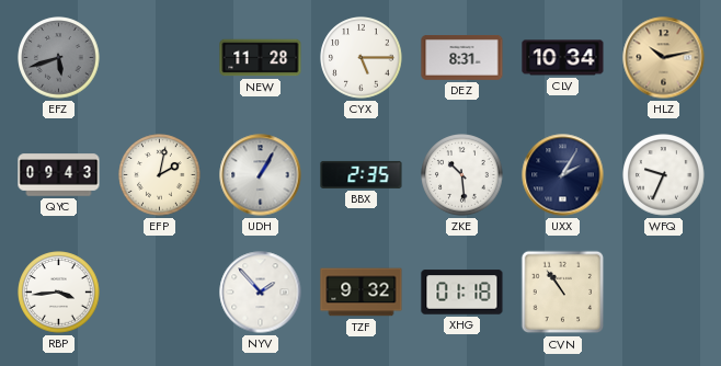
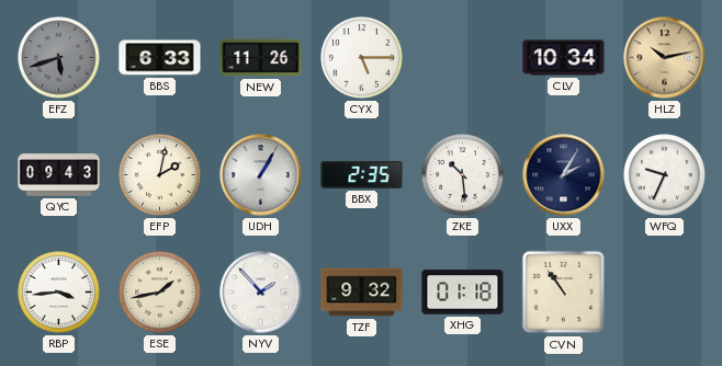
BBS: none -> 6:33 (160, 58)
NEW: 11:28 -> 11:26 (261, 58)
DEZ: 8:31 -> none (462, 58)
ESE: none -> 1:43 (160, 293)
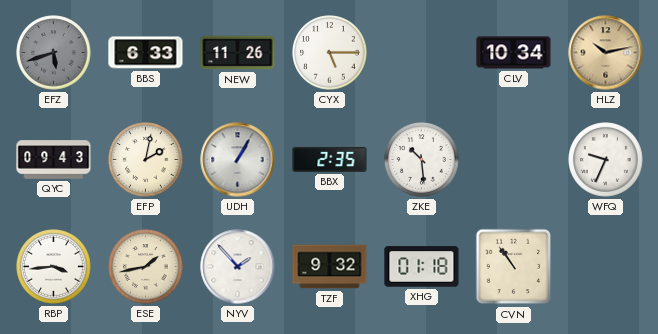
UXX: 2:05 -> none (564, 175)
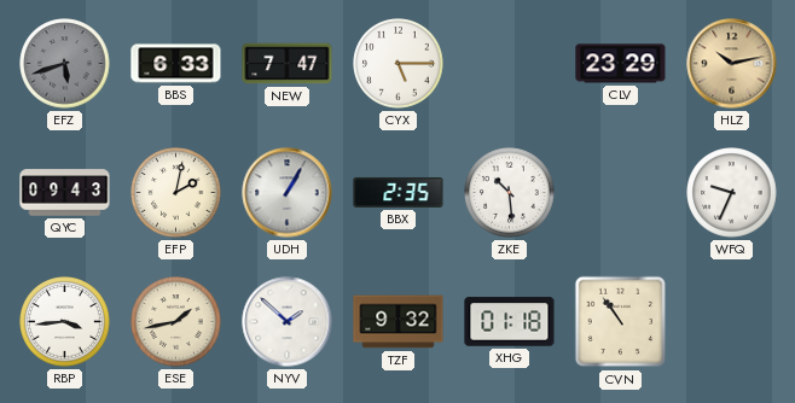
NEW: 11:26 -> 7:47 (288, 64)
CLV: 10:34 -> 23:29 (621, 64)
NYV: 1:53 -> 1:52 (288, 322)
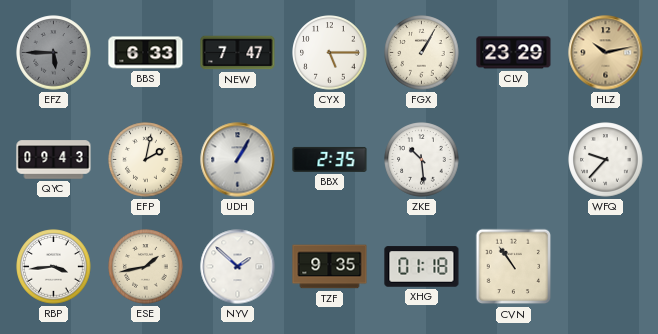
EFZ: 5:42 -> 5:45 (54, 53)
FGX: none -> 1:05 (422, 53)
WFQ: 9:34 -> 9:37 (606, 160)
TZF: 9:32 -> 9:35 (330, 267)
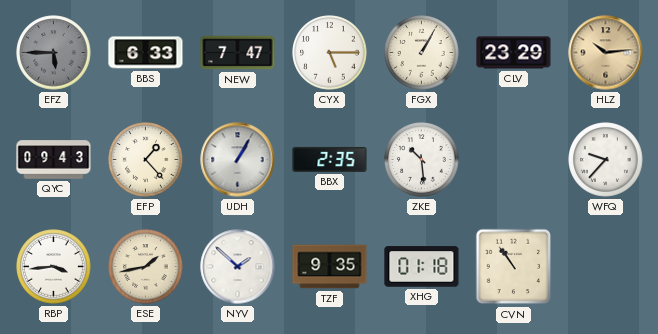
HLZ: 10:13 -> 10:14 (606, 53)
EFP: 2:02 -> 1:23 (146, 160)
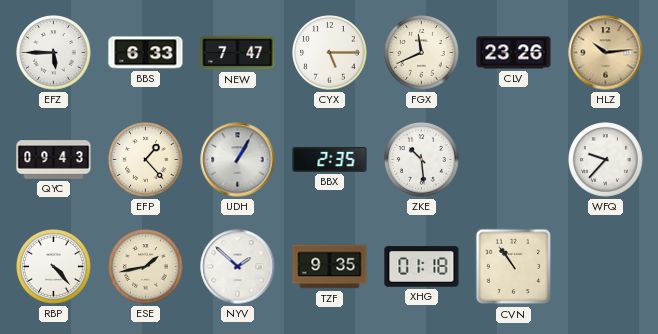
EFZ dial: grey -> white (54, 53)
FGX: 1:05 -> 11:41 (422, 53)
CLV: 23:29 -> 23:26 (514, 53)
RBP: 3:44 -> 4:23 (54, 267)
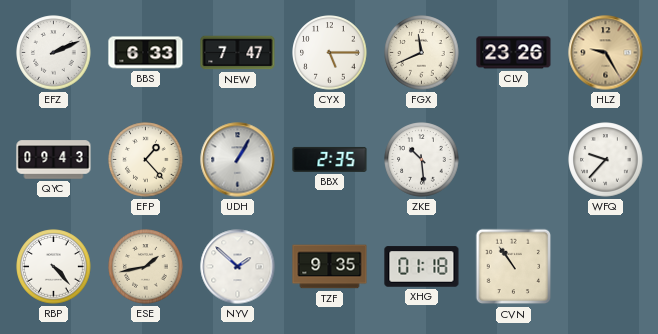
EFZ: 5:45 -> 2:11 (54, 53)
HLZ: 10:14 -> 9:25 (606, 53)
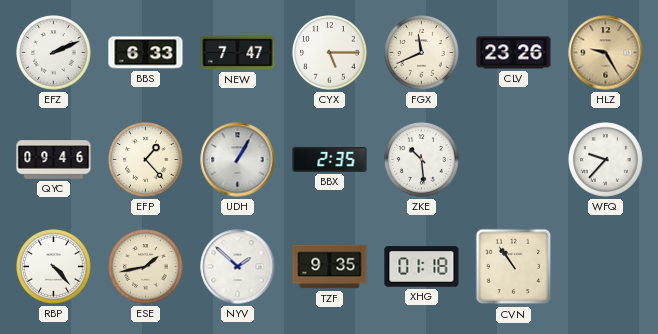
QYC: 09:43 -> 09:46 (54, 160)
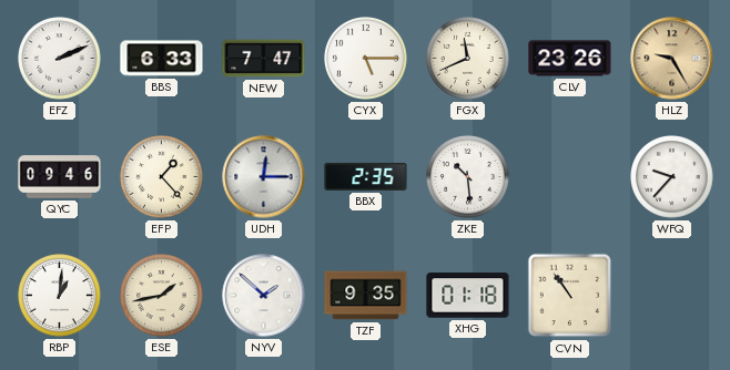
UDH: 1:05 -> 12:15 (264, 177)
RBP: 4:23 -> 1:01 (60, 296)
